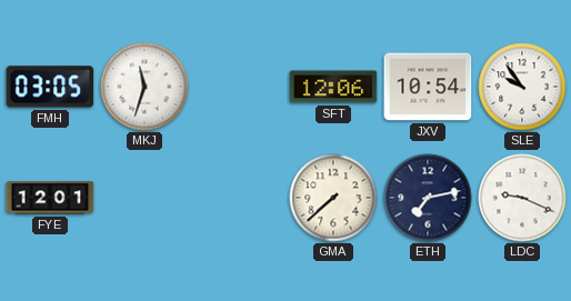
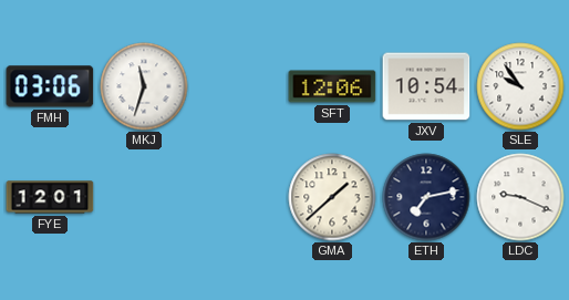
FMH: 03:05 -> 03:06 (50, 86)
GMA: 7:38 -> 1:38 (332, 197)
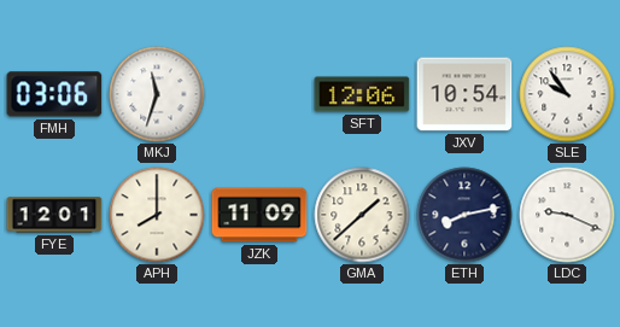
APH: none -> 8:00 (157, 215)
JZK: none -> 11:09 (259, 215)
ETH: 7:13 -> 8:13 (464, 215)
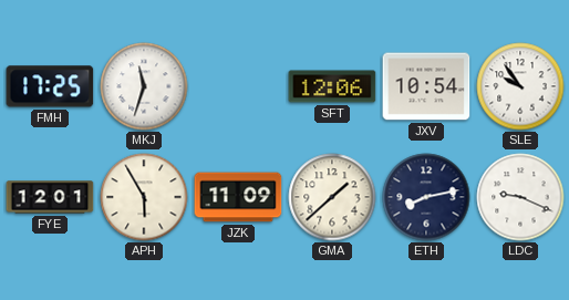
FMH: 03:06 -> 17:25 (50, 86)
APH: 8:00 -> 5:55 (144, 197)
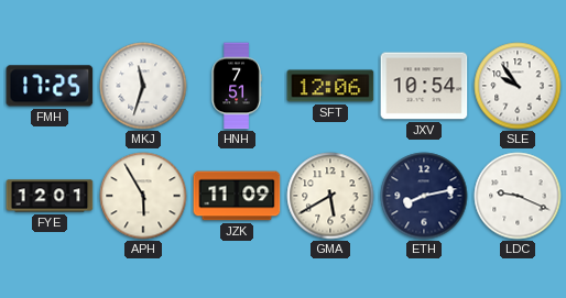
HNH: none -> 7:51 (237, 86)
GMA: 1:38 -> 5:40 (330, 196)
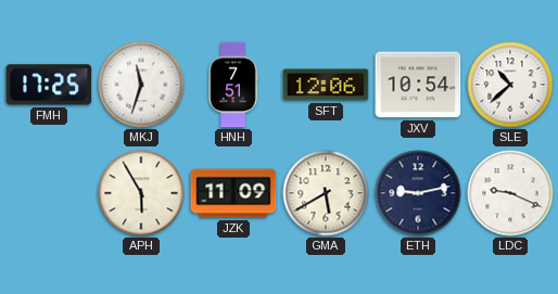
SLE: 9:54 -> 10:38 (510, 85)
FYE: 12:01 -> none (50, 196)
ETH: 8:13 -> 9:13 (418, 193)
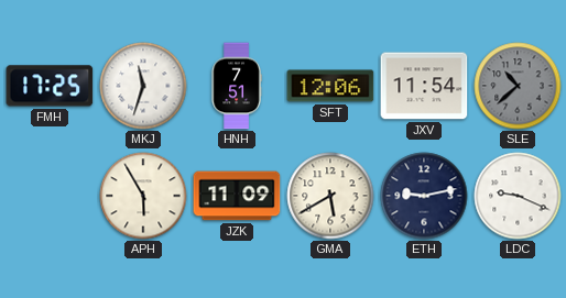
JXV: 10:54 -> 11:54 (424, 86)
SLE dial: white -> grey (518, 86)
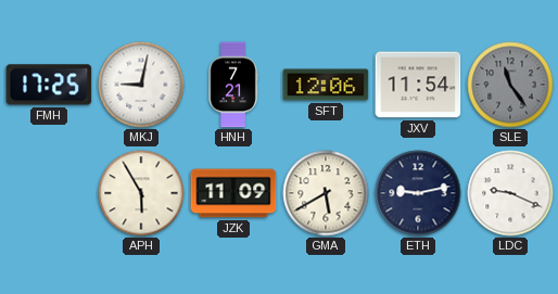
MKJ: 11:33 -> 9:02 (141, 85)
HNH: 7:51 -> 7:21 (233, 85)
SLE: 10:38 -> 11:24 (510, 85)
